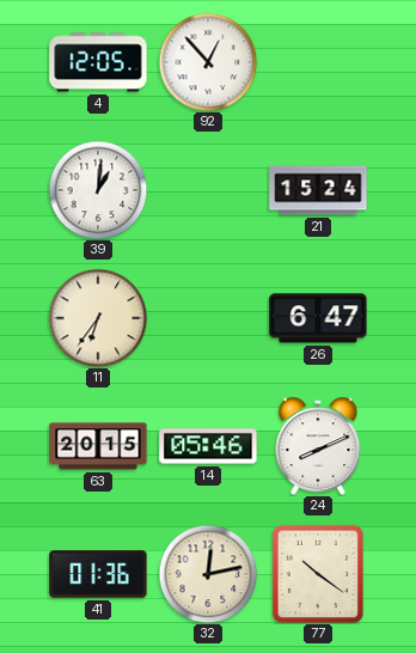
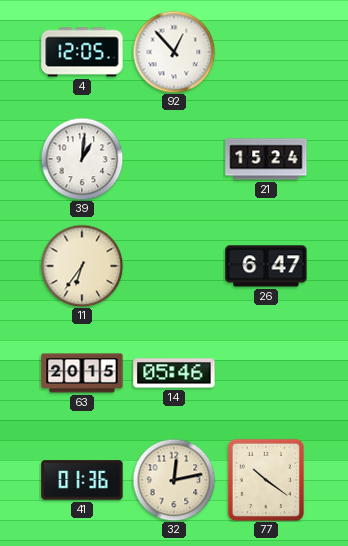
24: 8:11 -> none (318, 445)
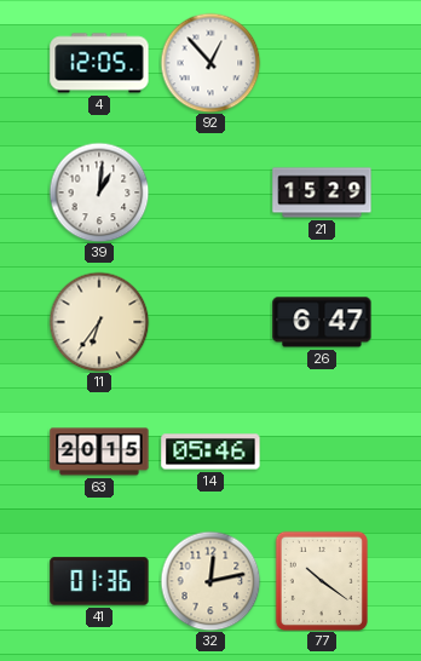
21: 15:24 -> 15:29 (322, 192)
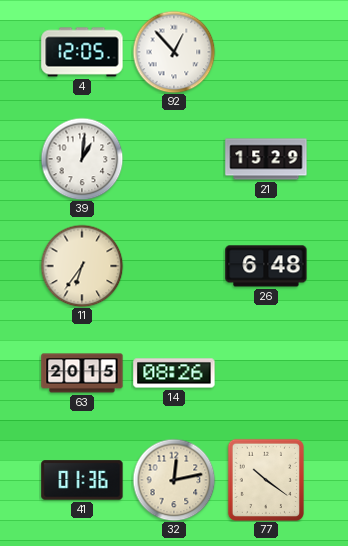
26: 6:47 -> 6:48 (266, 266)
14: 05:46 -> 08:26 (174, 373)
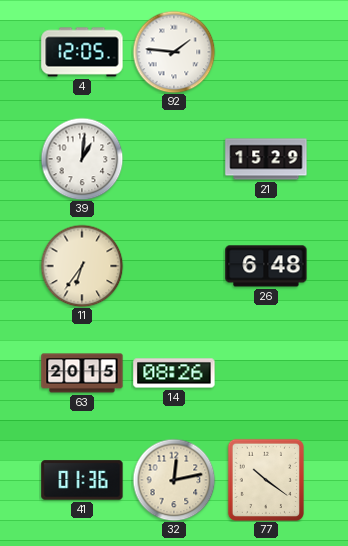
92: 12:53 -> 1:46 (174, 52)
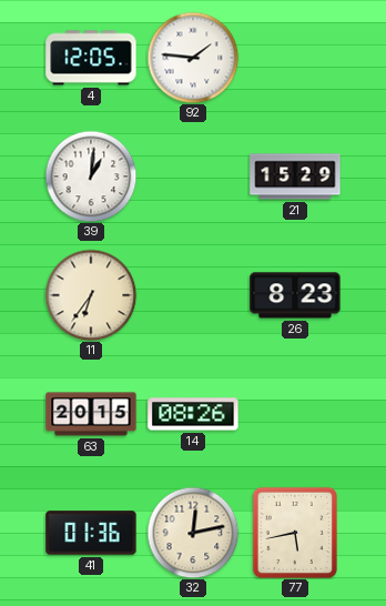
26: 6:48 -> 8:23 (295, 295)
77: 10:21 -> 5:43 (294, 532)
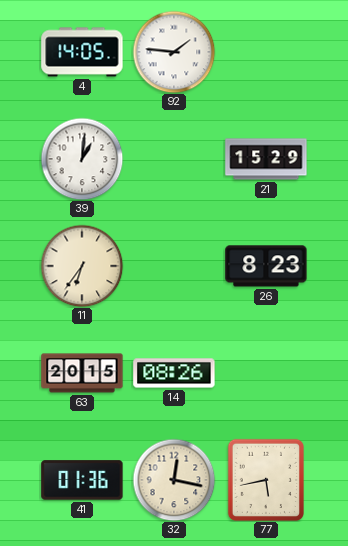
4: 12:05 -> 14:05 (82, 52)
32: 12:13 -> 12:17 (174, 480)
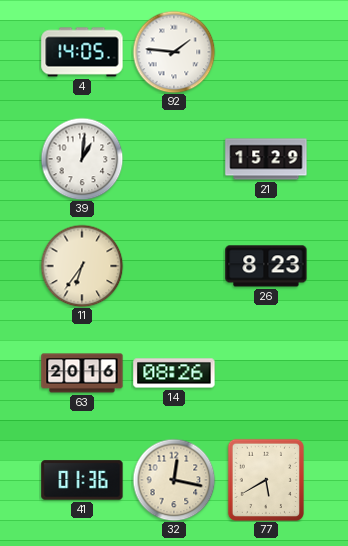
63: 20:15 -> 20:16 (82, 373)
77: 5:43 -> 5:40 (265, 479)
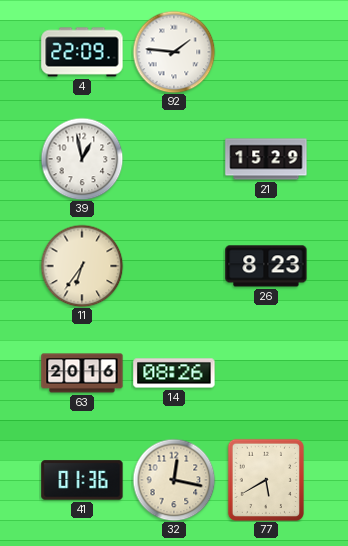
4: 14:05 -> 22:09 (82, 52)
39: 1:01 -> 12:58 (82, 159)
